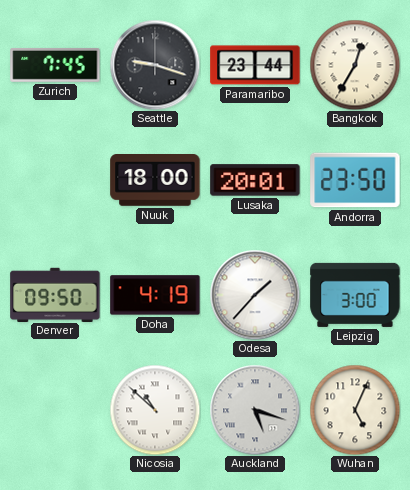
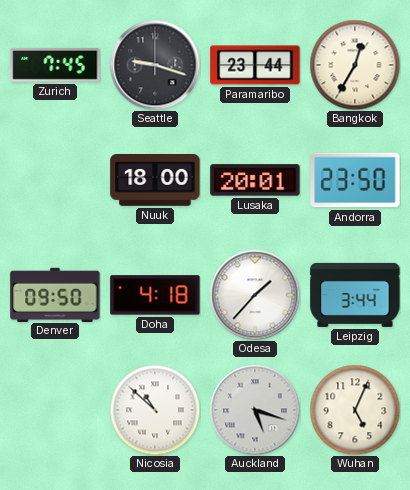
Doha: 4:19 -> 4:18 (155, 295)
Leipzig: 3:00 -> 3:44 (355, 295)
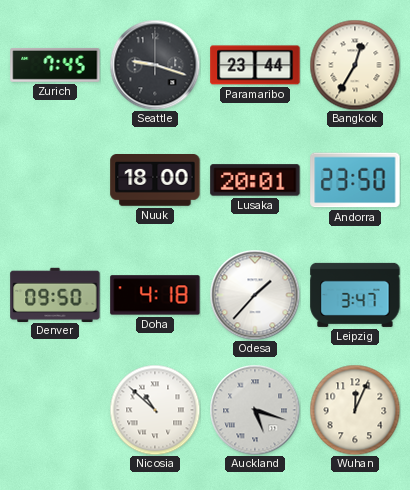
Leipzig: 3:44 -> 3:47 (355, 295)
Wuhan: 5:04 -> 12:04 (355, 410)
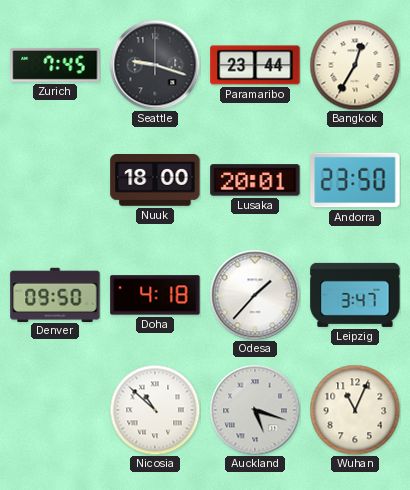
Wuhan: 12:04 -> 11:04 (355, 410)
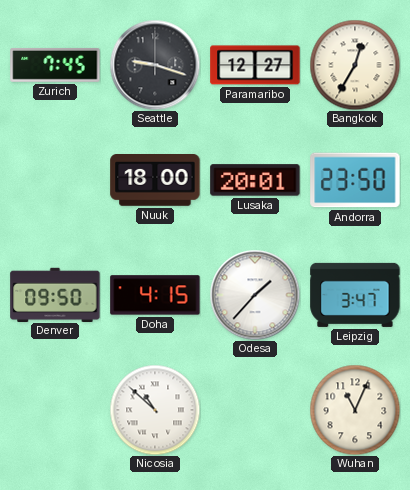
Paramaribo: 23:44 -> 12:27 (255, 65)
Doha: 4:18 -> 4:15 (155, 295)
Auckland: 5:18 -> none (255, 410)
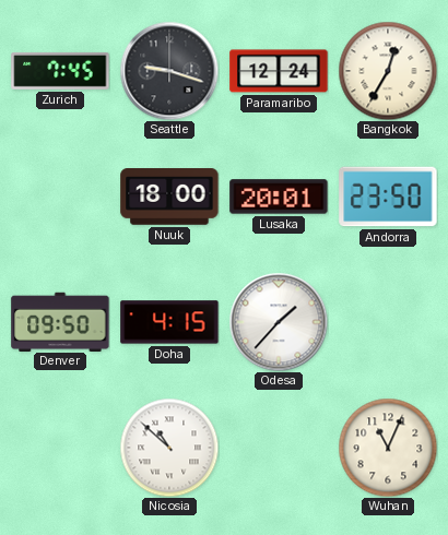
Paramaribo: 12:27 -> 12:24 (279, 71)
Leipzig: 3:47 -> none (355, 295)
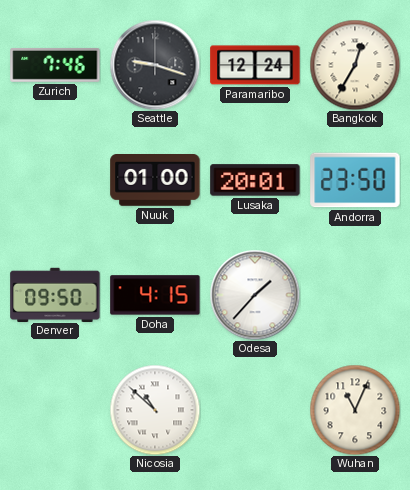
Zurich: 7:45 -> 7:46 (55, 65)
Nuuk: 18:00 -> 01:00 (155, 181)
